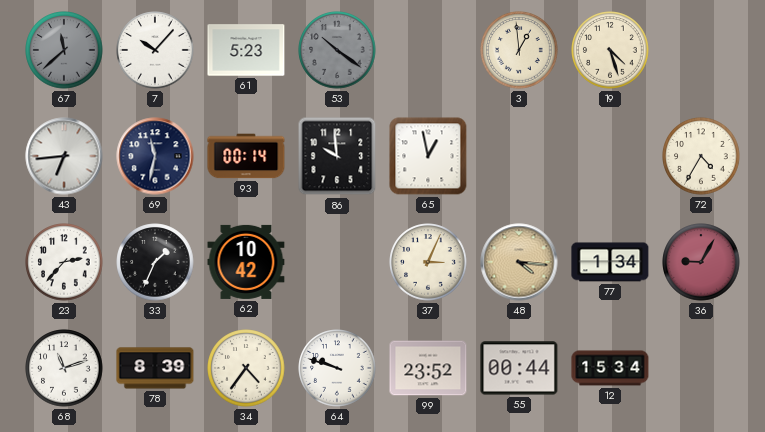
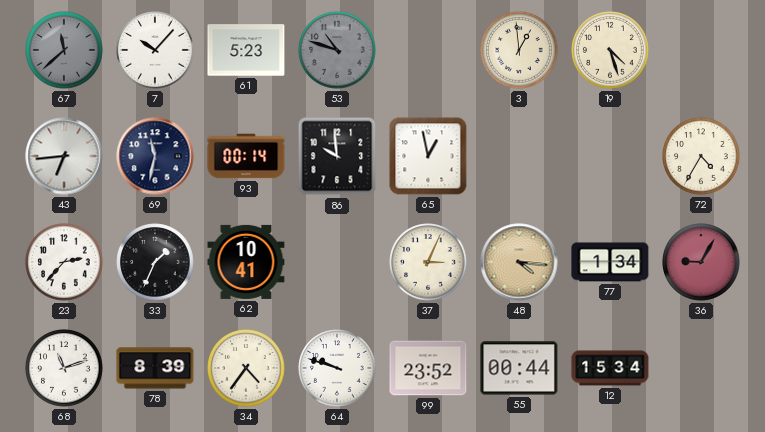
53: 10:21 -> 10:48 (337, 50)
62: 10:42 -> 10:41 (246, 262)
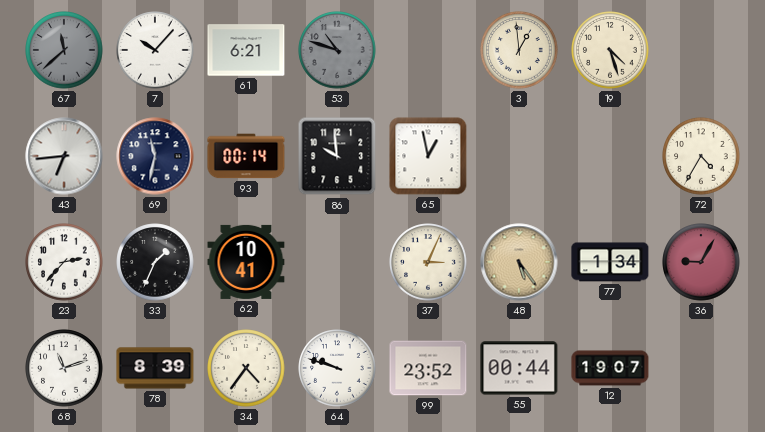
61: 5:23 -> 6:21 (246, 50)
48: 4:16 -> 5:24 (519, 262)
12: 15:34 -> 19:07 (610, 368)
